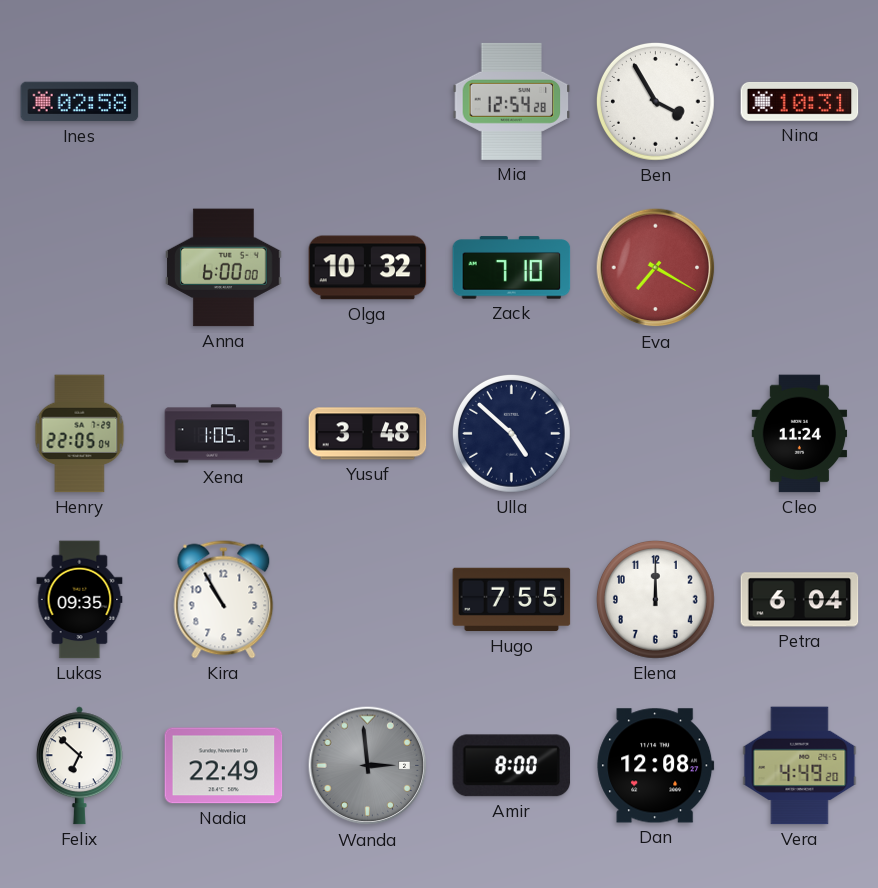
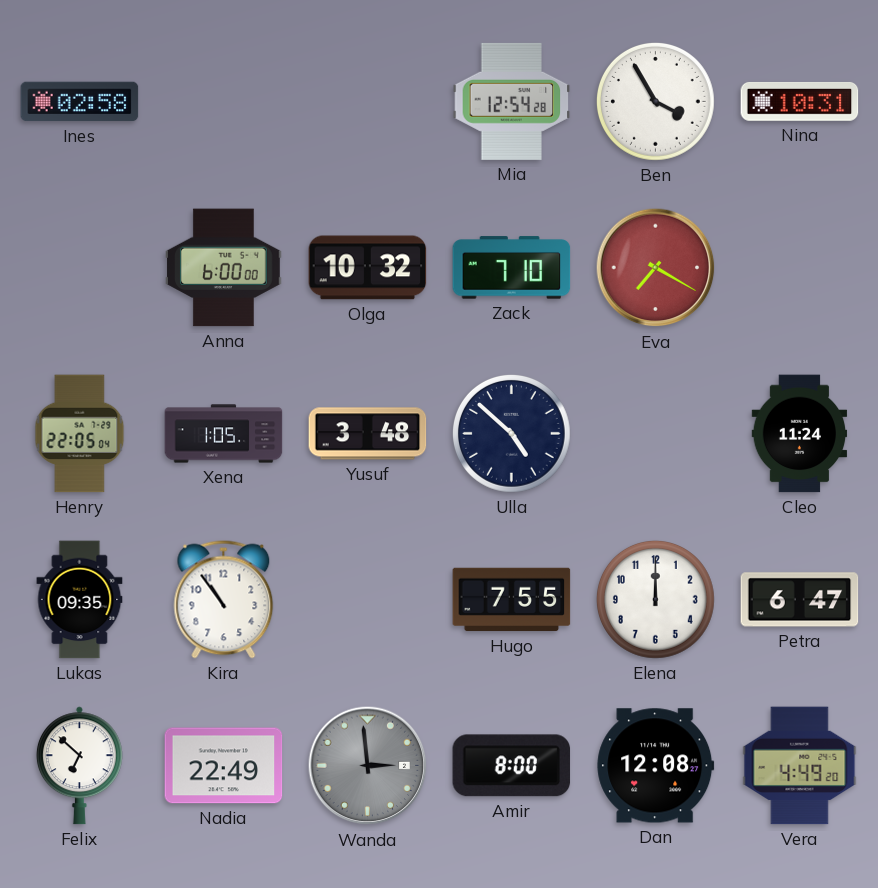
Kira: 10:55 -> 10:54 (224, 600)
Petra: 6:04 -> 6:47 (800, 600)
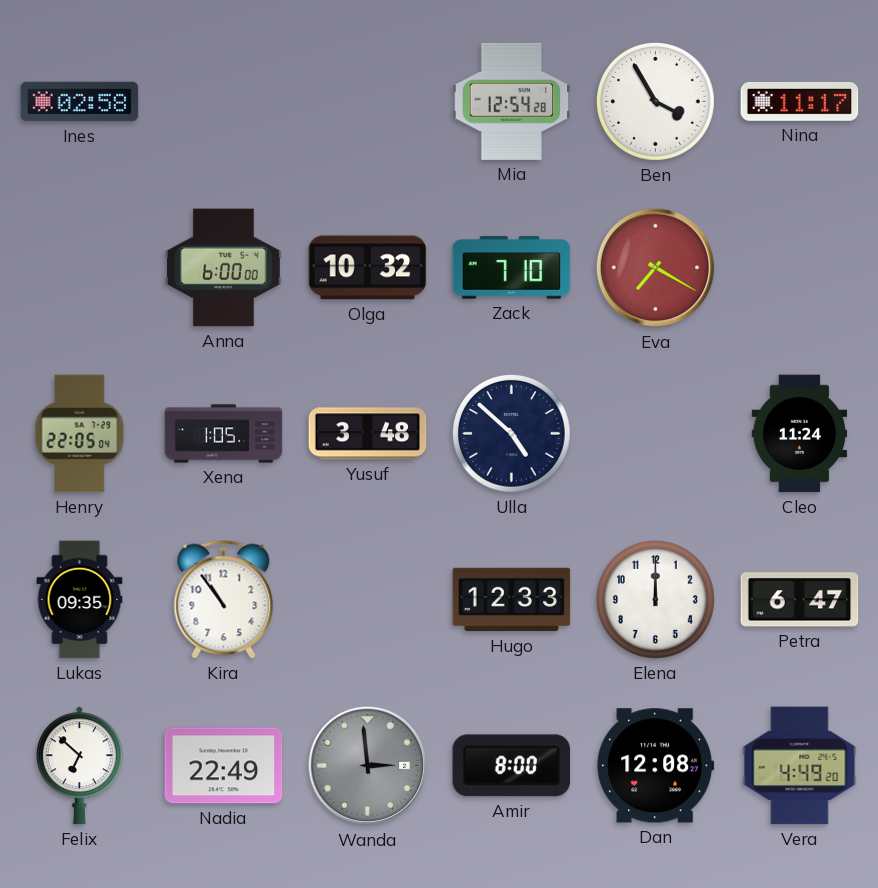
Nina: 10:31 -> 11:17 (800, 101)
Hugo: 7:55 -> 12:33 (512, 600)
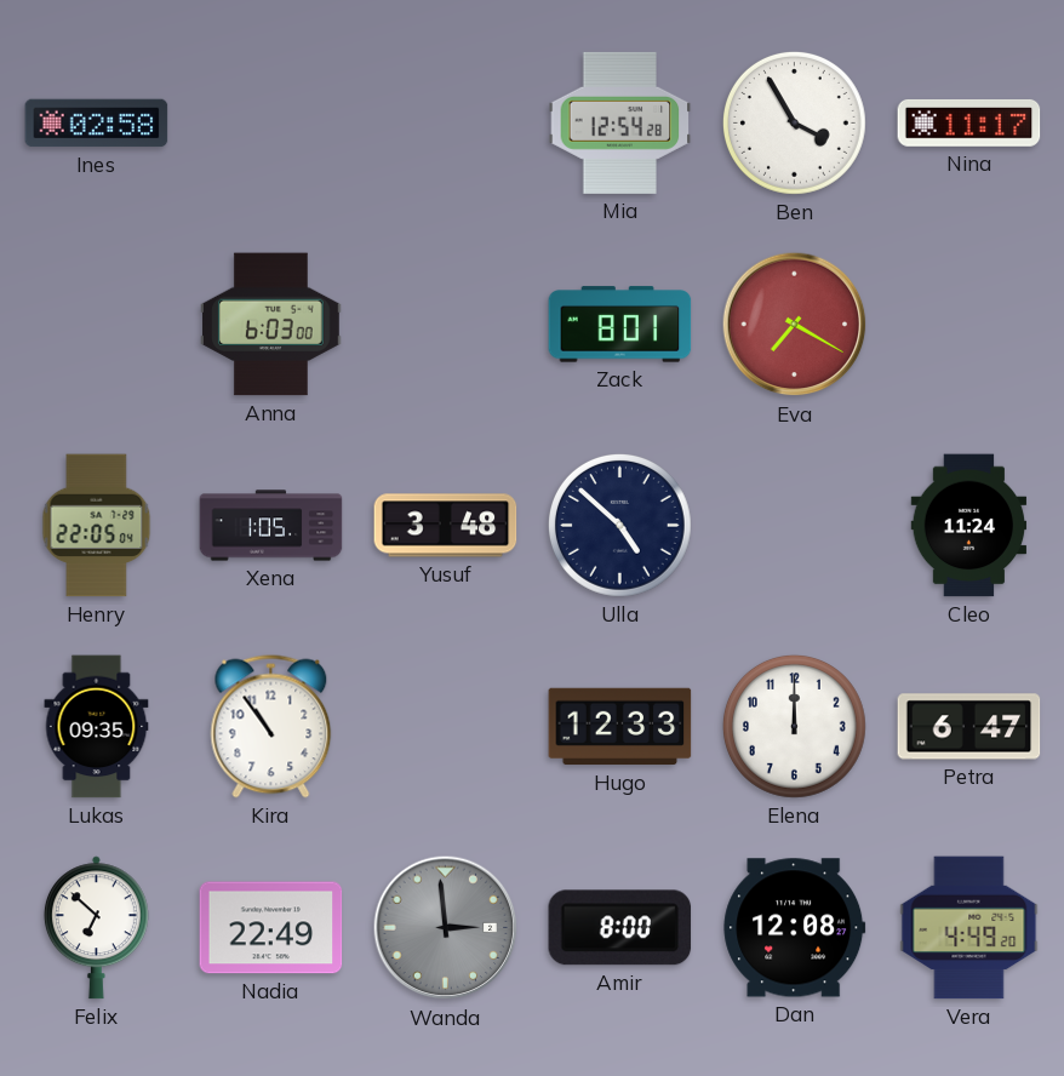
Anna: 6:00 -> 6:03 (271, 325)
Olga: 10:32 -> none (368, 268)
Zack: 7:10 -> 8:01 (620, 325)
